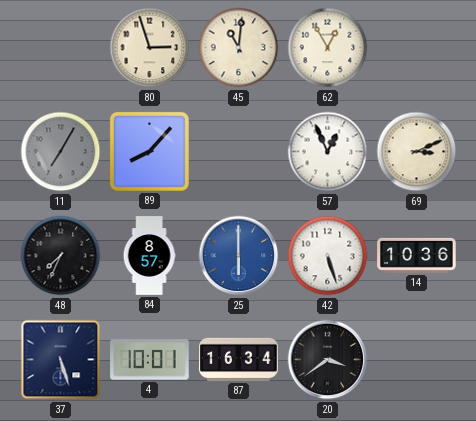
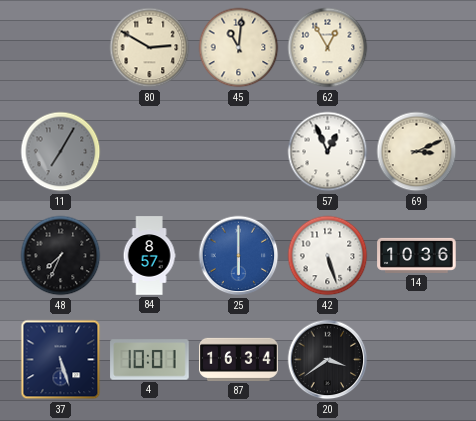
80: 2:57 -> 2:50 (150, 48)
89: 8:07 -> none (149, 151)
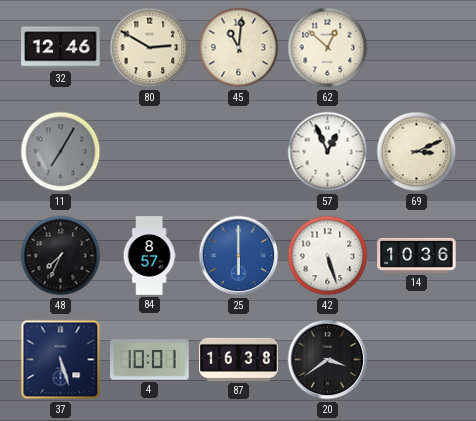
32: none -> 12:46 (61, 48)
62: 12:55 -> 12:52 (328, 48)
87: 16:34 -> 16:38 (239, 359)
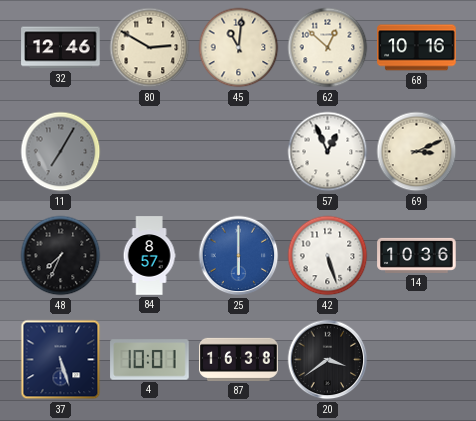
68: none -> 10:16 (417, 48)
